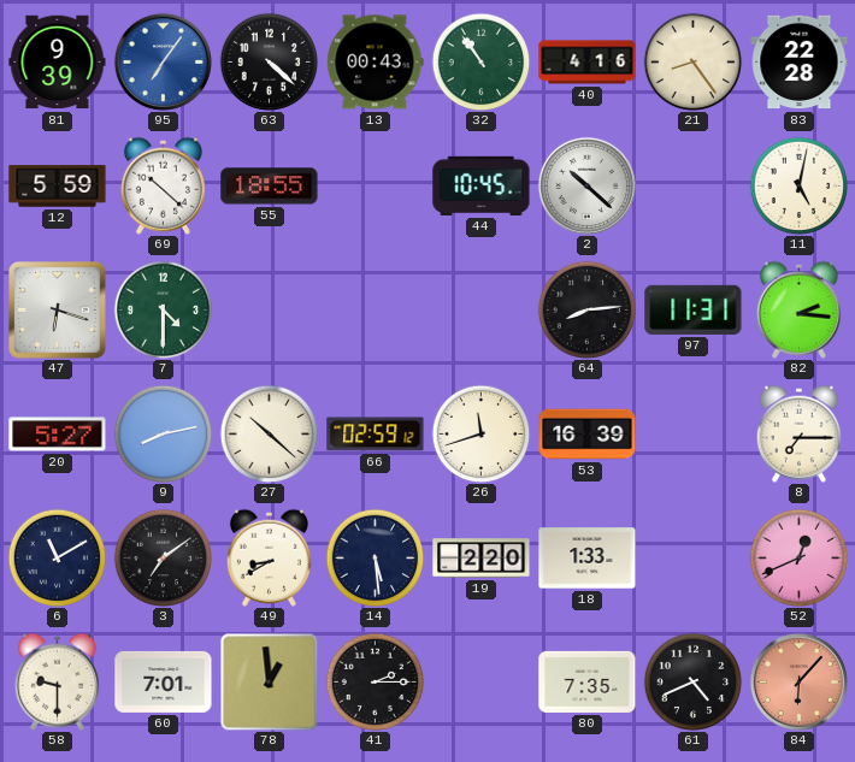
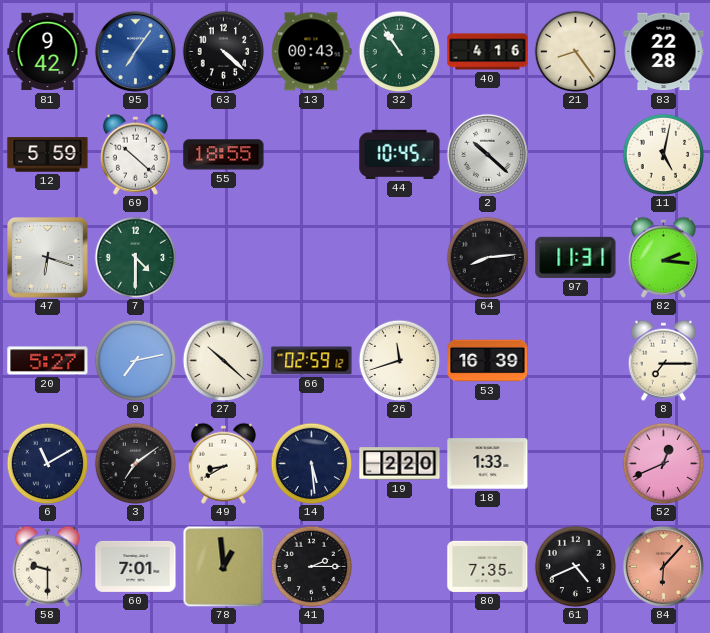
81: 9:39 -> 9:42 (48, 52)
9: 8:13 -> 7:13 (135, 360)
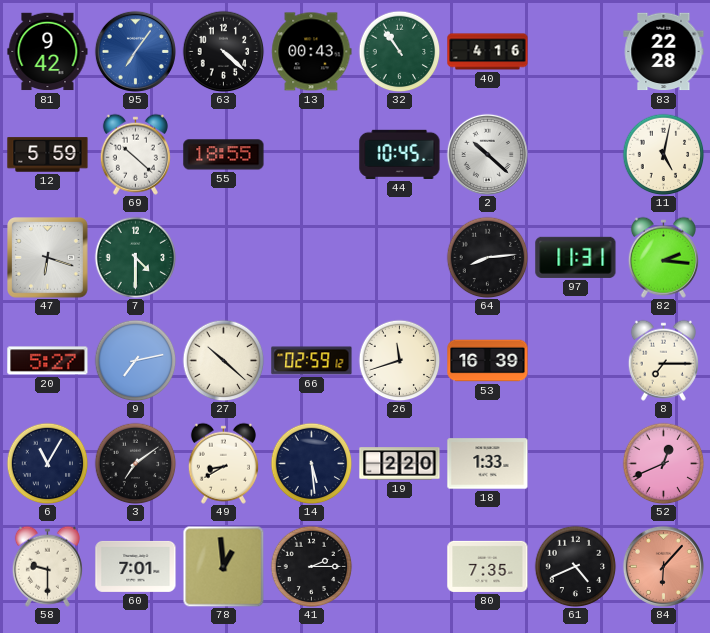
21: 8:24 -> none (575, 51)
6: 11:10 -> 11:05 (47, 463)
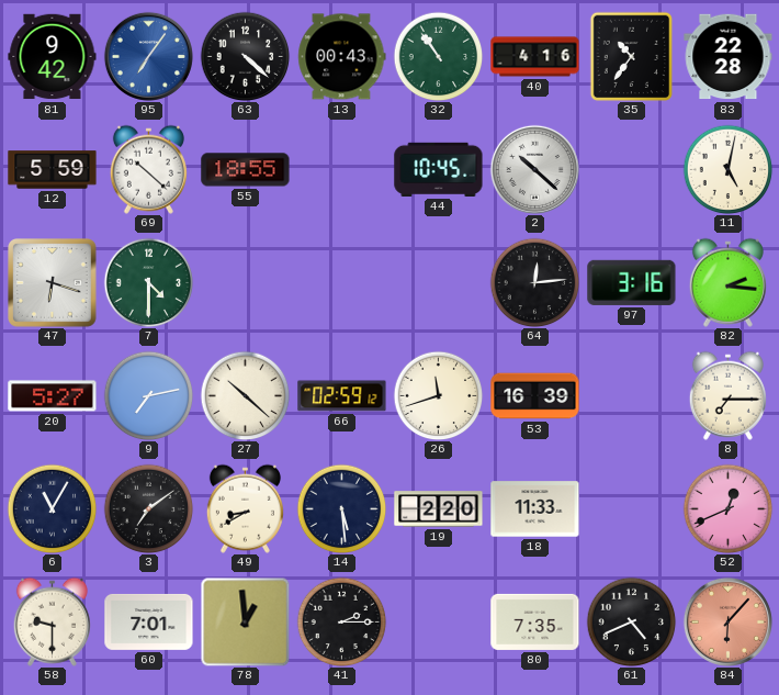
35: none -> 10:36 (631, 56)
64: 8:14 -> 12:14 (534, 282)
97: 11:31 -> 3:16 (632, 282)
18: 1:33 -> 11:33 (535, 509)
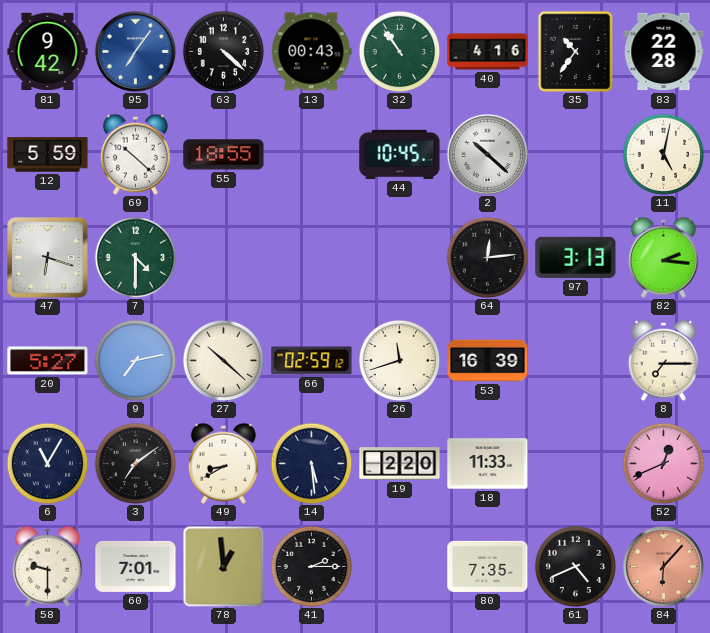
97: 3:16 -> 3:13 (576, 257)
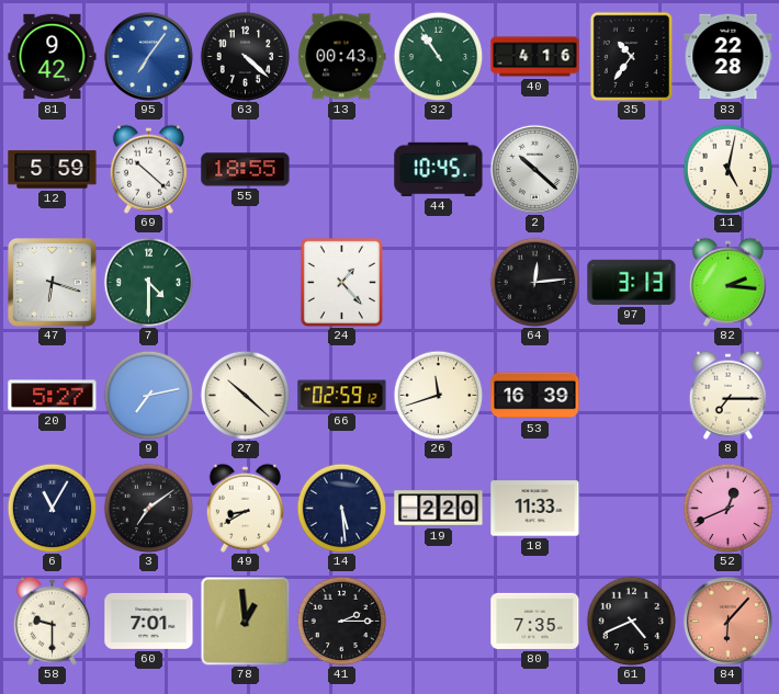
24: none -> 1:23 (341, 282)
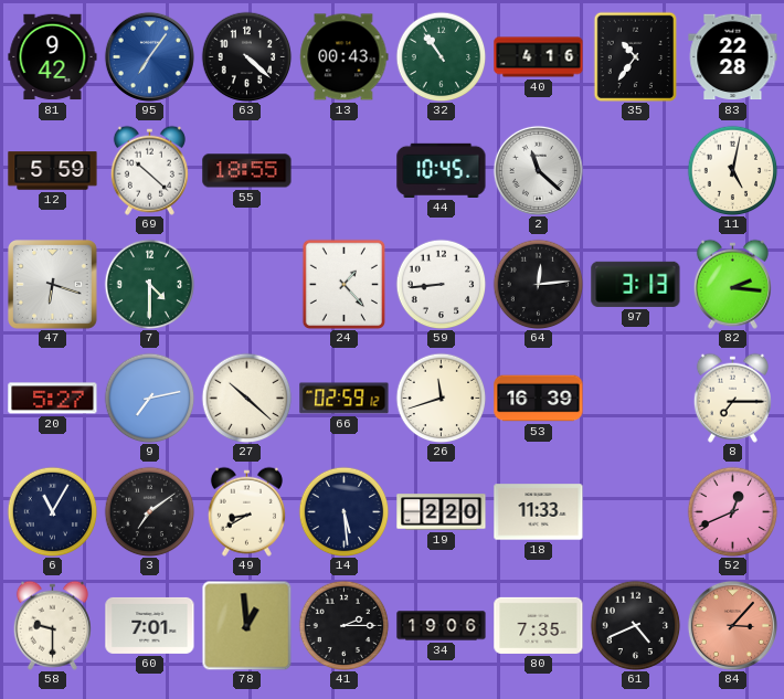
2: 10:22 -> 11:22 (538, 170)
59: none -> 8:44 (441, 284)
34: none -> 19:06 (442, 626)
84: 6:07 -> 3:07 (732, 625)
